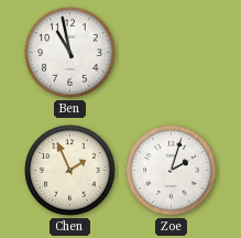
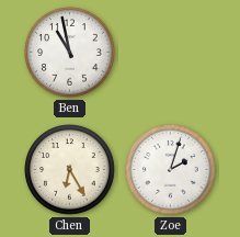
Chen: 1:56 -> 6:25 (70, 170)
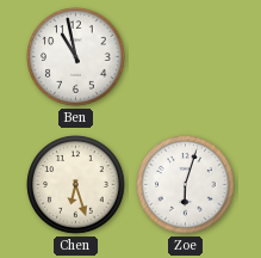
Chen: 6:25 -> 6:27 (76, 185)
Zoe: 2:03 -> 6:03 (186, 185)
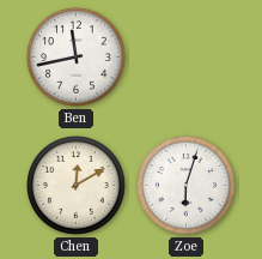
Ben: 10:58 -> 11:43 (77, 58)
Chen: 6:27 -> 12:10 (77, 186)
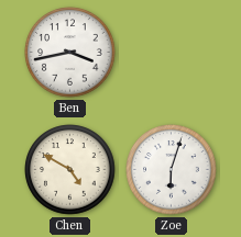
Ben: 11:43 -> 3:43 (70, 53)
Chen: 12:10 -> 4:50 (70, 170)
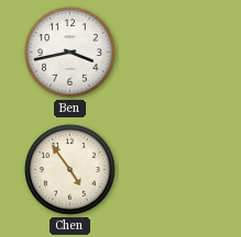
Chen: 4:50 -> 4:54 (70, 170)
Zoe: 6:03 -> none (172, 170)
